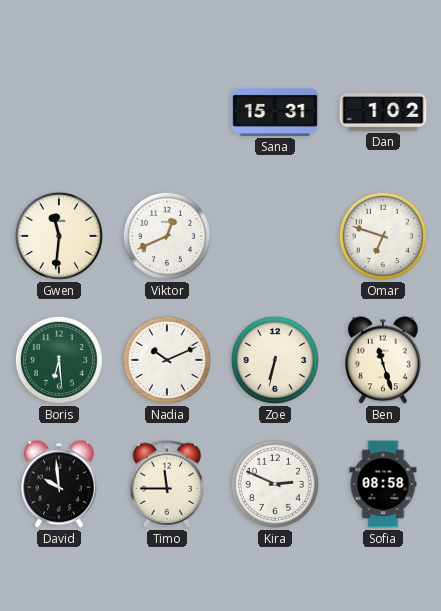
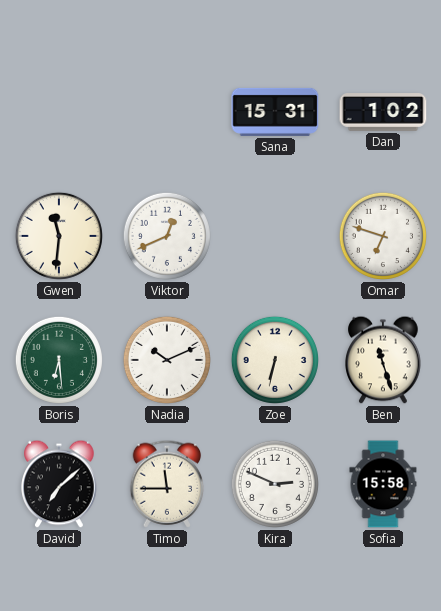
David: 9:59 -> 7:08 (59, 484)
Sofia: 08:58 -> 15:58 (383, 484)
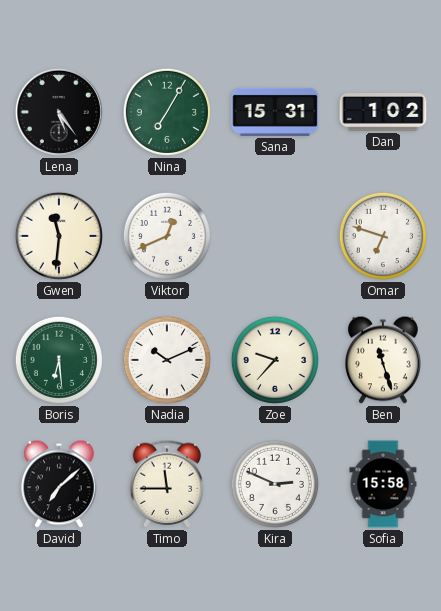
Lena: none -> 5:24 (59, 112)
Nina: none -> 7:05 (167, 112)
Zoe: 6:32 -> 9:37 (275, 360)
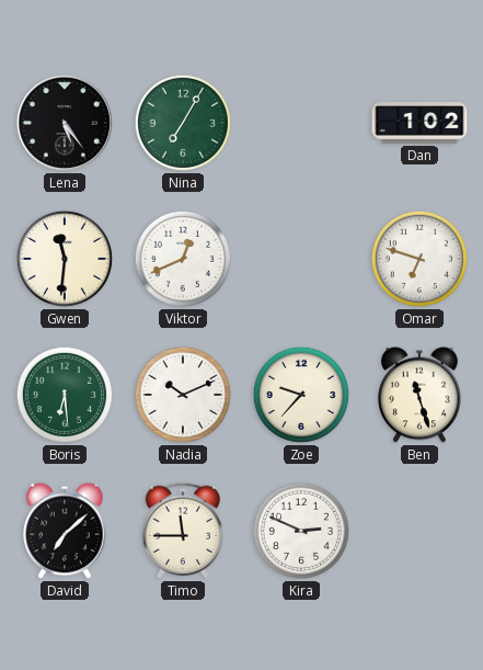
Sana: 15:31 -> none (275, 112)
Sofia: 15:58 -> none (383, 484)
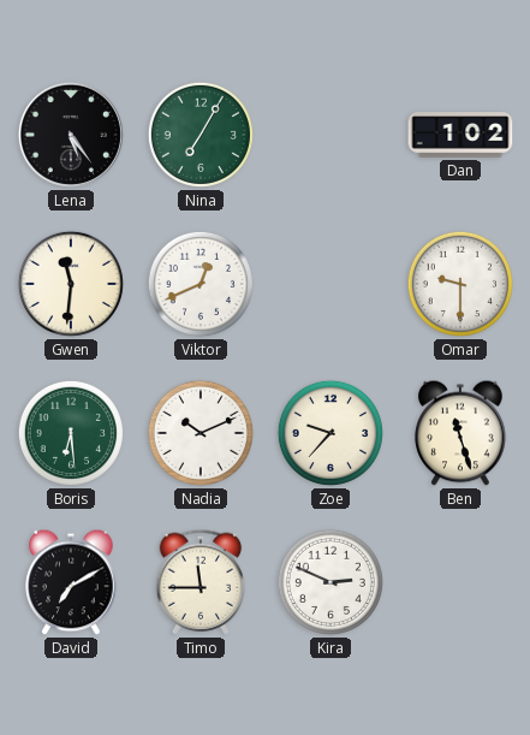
Omar: 6:48 -> 9:30 (460, 284)
David: 7:08 -> 7:10 (71, 582)
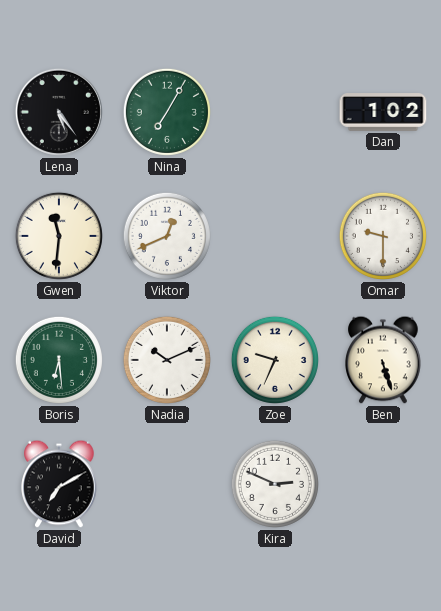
Zoe: 9:37 -> 9:34 (275, 360)
Ben: 11:27 -> 5:27 (383, 360)
Timo: 11:45 -> none (201, 582)
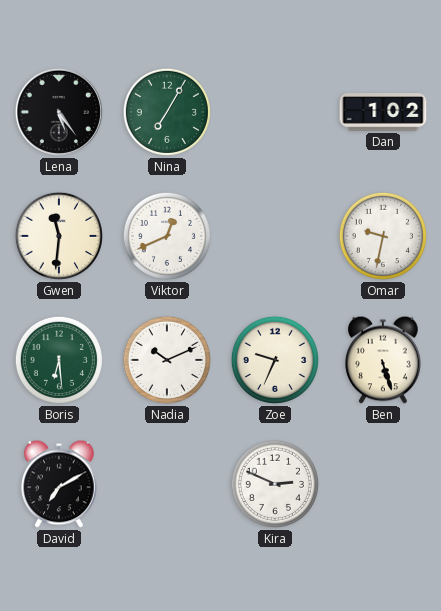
Omar: 9:30 -> 9:32 (383, 236)
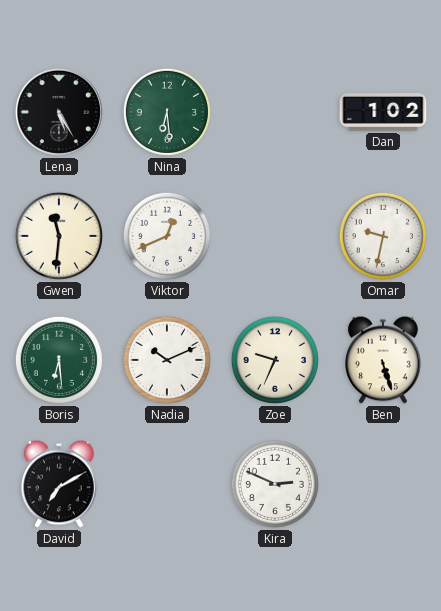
Lena: 5:24 -> 5:25 (59, 112)
Nina: 7:05 -> 6:29 (167, 112)
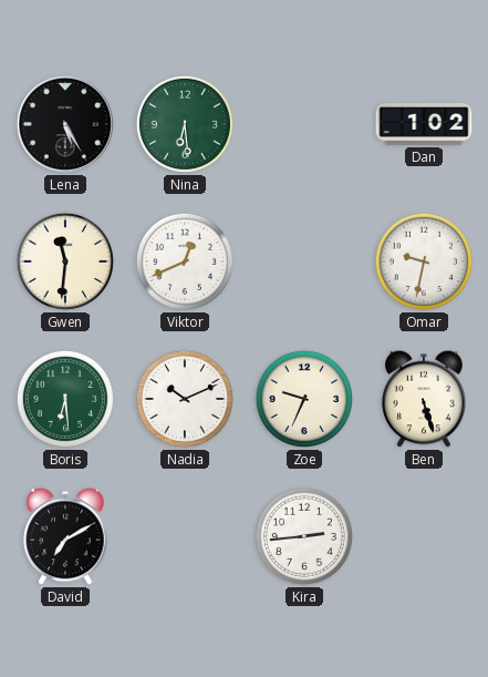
Kira: 2:49 -> 2:44 (304, 536)
